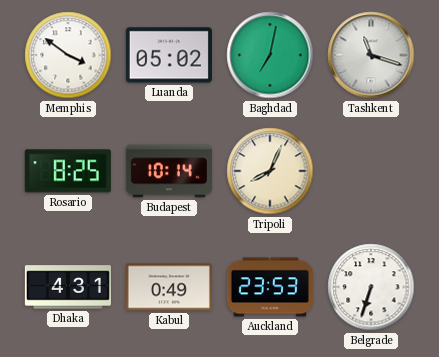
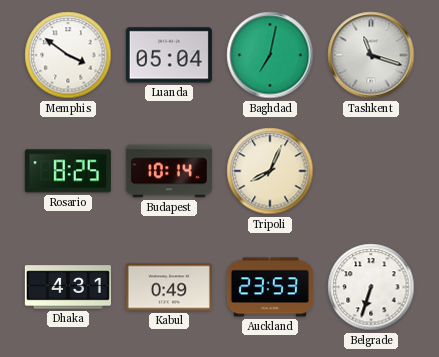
Luanda: 05:02 -> 05:04 (169, 55)
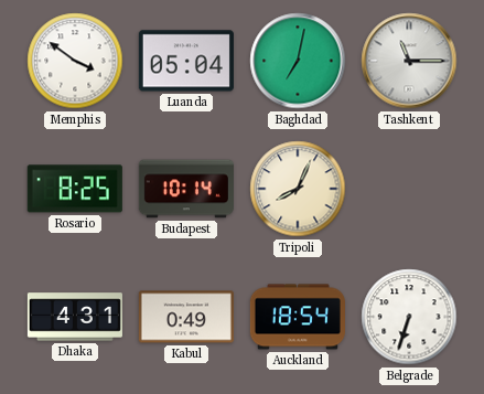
Tashkent: 11:18 -> 11:15 (409, 61)
Auckland: 23:53 -> 18:54 (298, 317)
